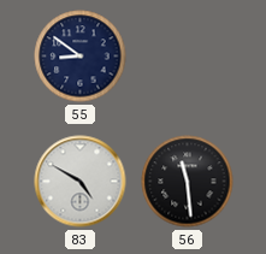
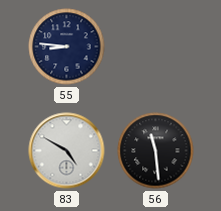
55: 8:51 -> 8:46 (67, 47)
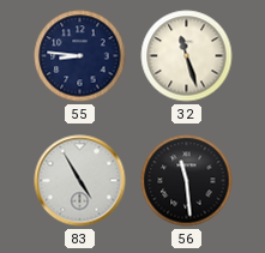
32: none -> 11:27 (187, 56)
83: 4:50 -> 4:55 (80, 181)
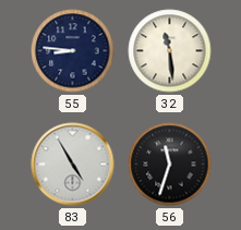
32: 11:27 -> 11:29 (170, 51)
56: 11:29 -> 11:33 (170, 165)
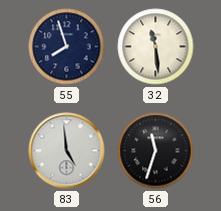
55: 8:46 -> 7:57 (67, 47)
83: 4:55 -> 4:59 (67, 151)
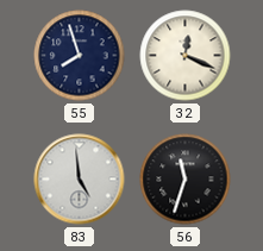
32: 11:29 -> 12:19 (186, 56)
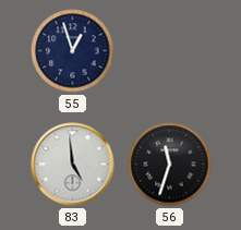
55: 7:57 -> 12:57 (73, 51)
32: 12:19 -> none (186, 56)
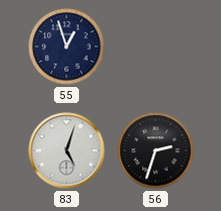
83: 4:59 -> 5:03 (67, 151)
56: 11:33 -> 2:33 (156, 151)
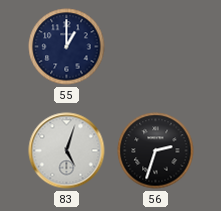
55: 12:57 -> 1:00 (67, 47)
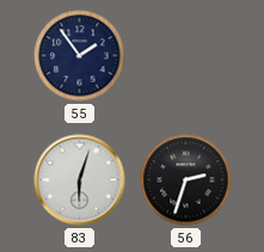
55: 1:00 -> 1:54 (80, 56)
83: 5:03 -> 6:03 (80, 180)
